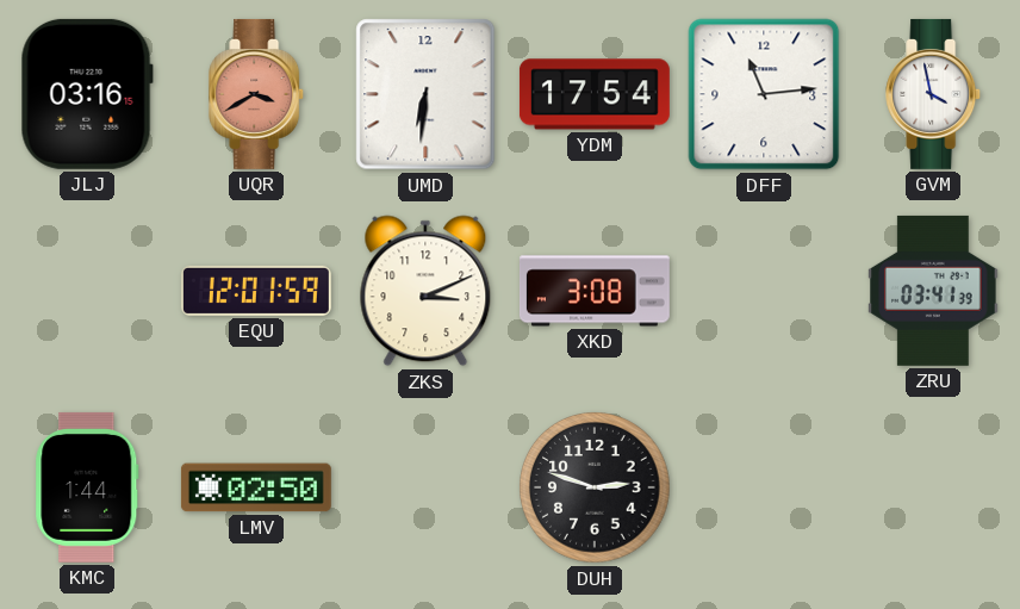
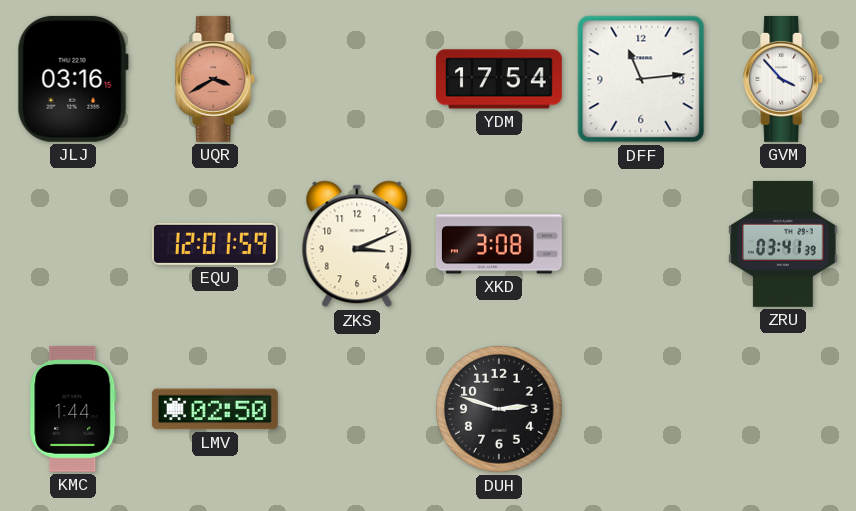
UMD: 6:31 -> none (425, 94)
GVM: 3:58 -> 3:53 (784, 79)
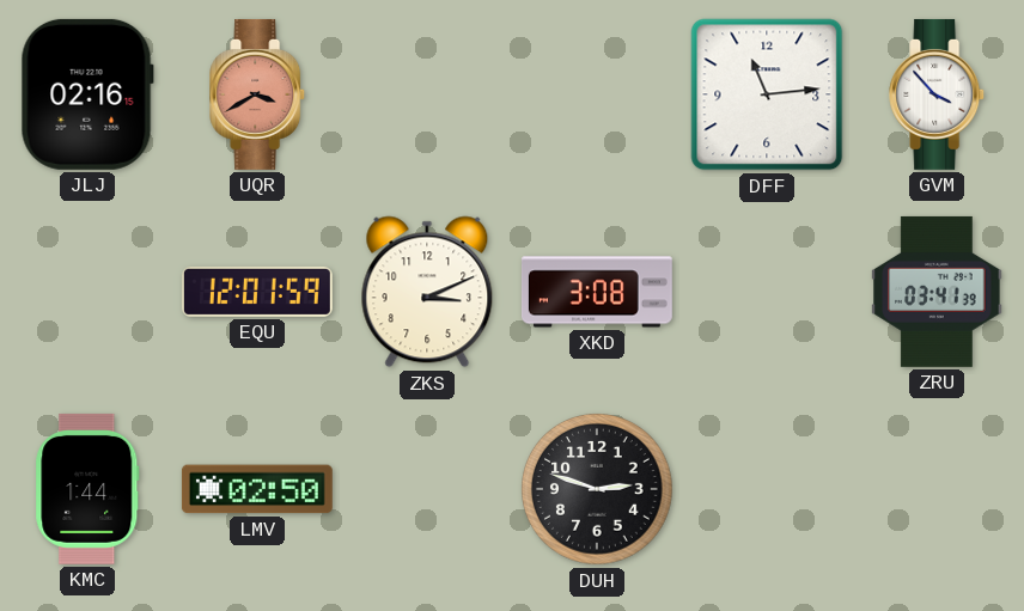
JLJ: 03:16 -> 02:16 (87, 94)
YDM: 17:54 -> none (499, 79)
